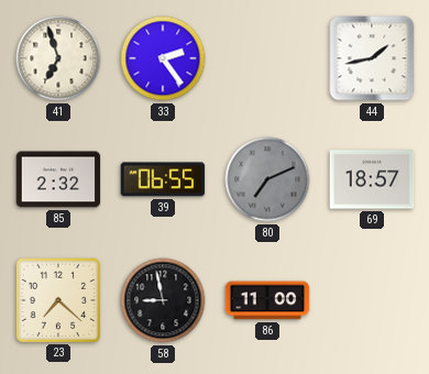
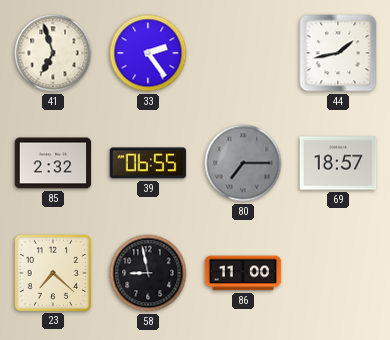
80: 7:11 -> 7:15 (243, 163)
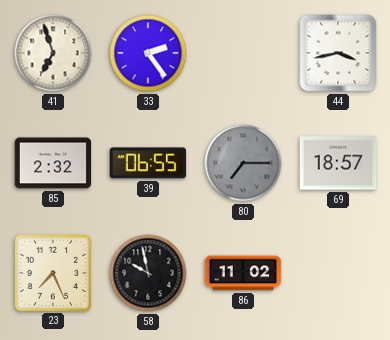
44: 1:43 -> 3:43 (338, 53)
23: 7:22 -> 7:26 (52, 272)
58: 8:58 -> 9:58 (148, 273)
86: 11:00 -> 11:02 (243, 273)
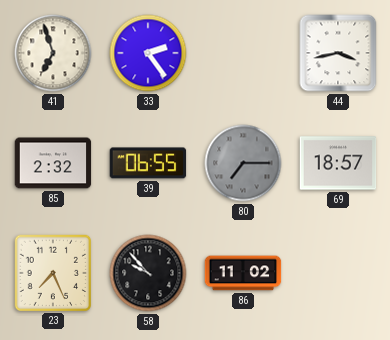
58: 9:58 -> 9:53 (148, 273)
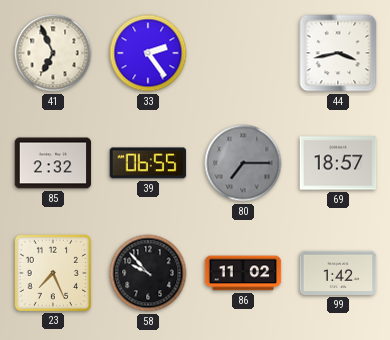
41: 6:57 -> 6:56 (53, 53)
99: none -> 1:42 (338, 273)
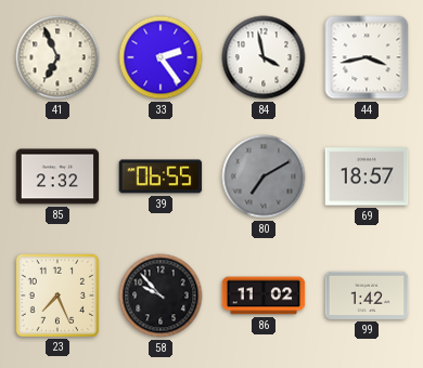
84: none -> 3:58 (264, 57)
80: 7:15 -> 7:10 (264, 176)
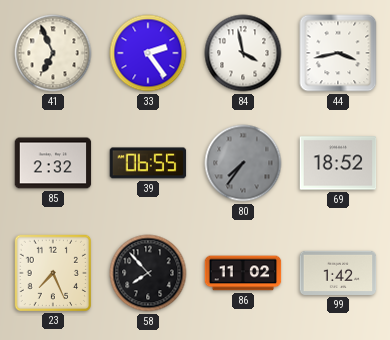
80: 7:10 -> 7:36 (243, 163)
69: 18:57 -> 18:52 (338, 163)
58: 9:53 -> 7:53 (148, 273)
